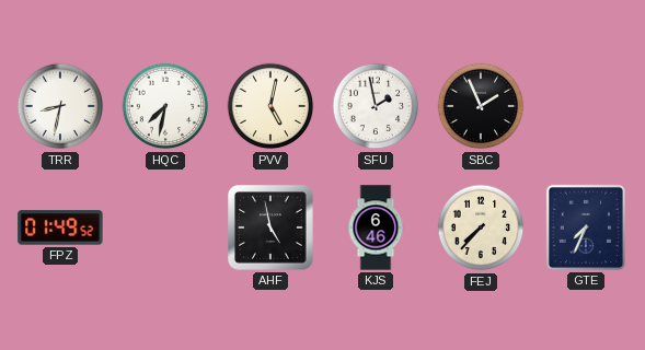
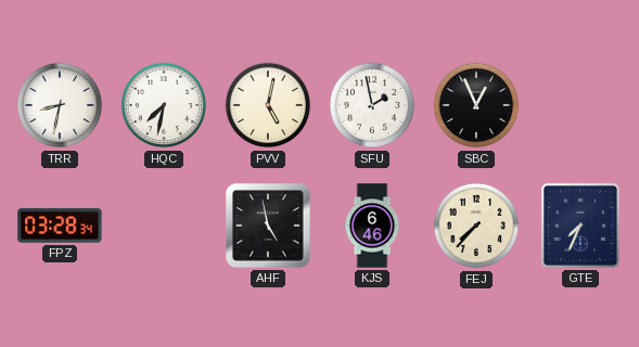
SBC: 1:56 -> 12:56 (476, 105)
FPZ: 01:49 -> 03:28 (60, 226)
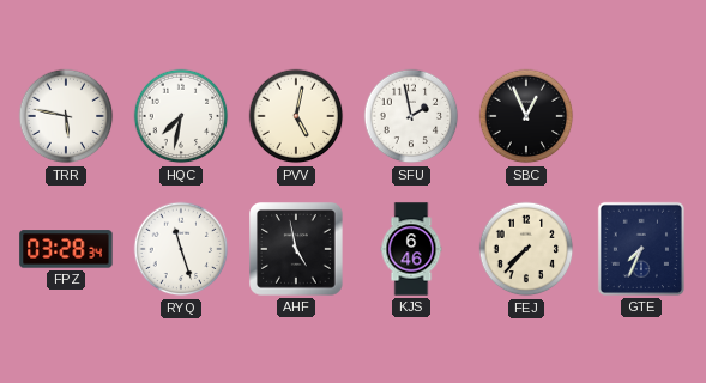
TRR: 8:32 -> 5:47 (66, 116)
RYQ: none -> 11:27 (181, 249)
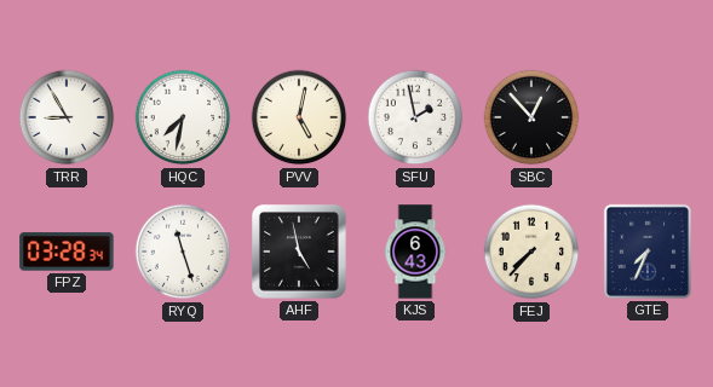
TRR: 5:47 -> 8:55 (67, 117)
SBC: 12:56 -> 12:53 (531, 117)
KJS: 6:46 -> 6:43 (415, 252)
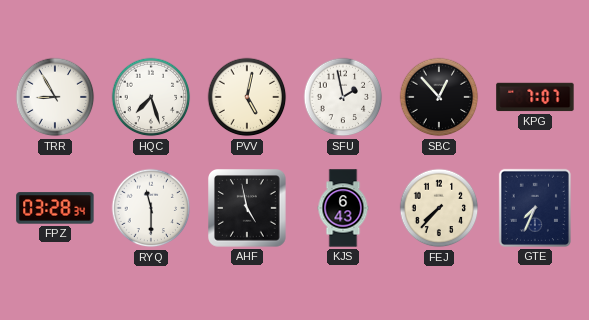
HQC: 7:32 -> 7:27 (151, 97)
KPG: none -> 7:07 (535, 97)
RYQ: 11:27 -> 11:30 (151, 208)
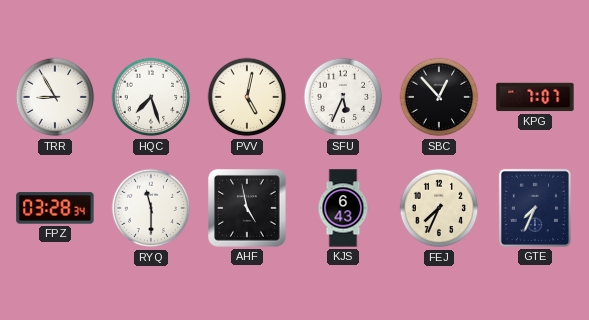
SFU: 1:58 -> 5:34 (343, 97)
FEJ: 7:37 -> 7:34 (439, 208)
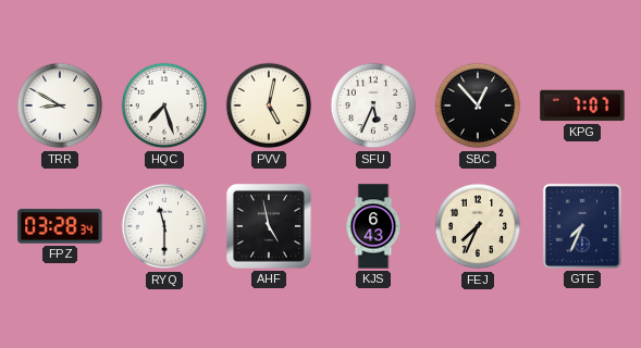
TRR: 8:55 -> 8:50 (60, 105)
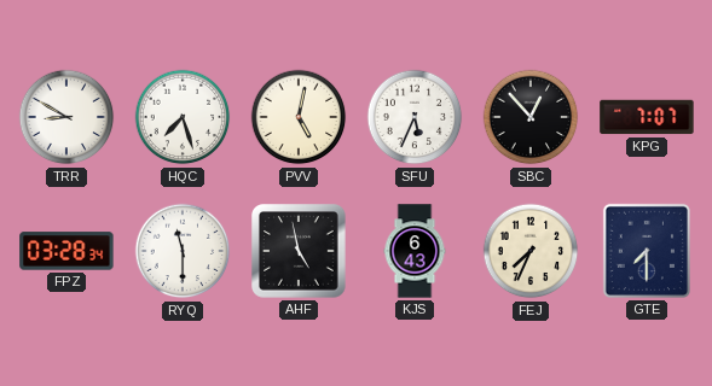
GTE: 7:34 -> 7:30 (647, 251)
